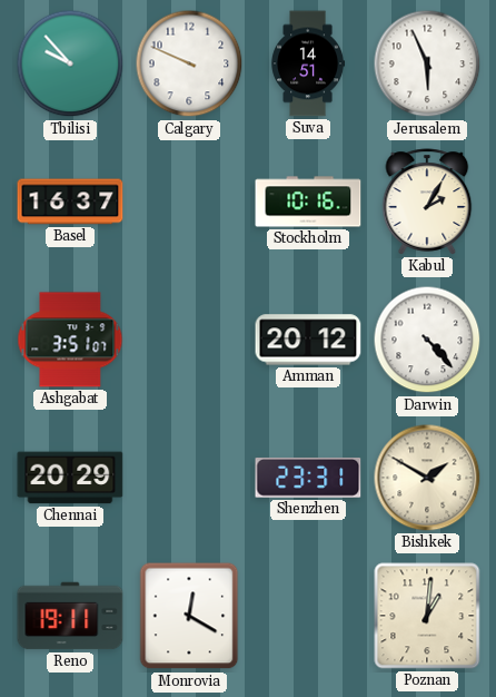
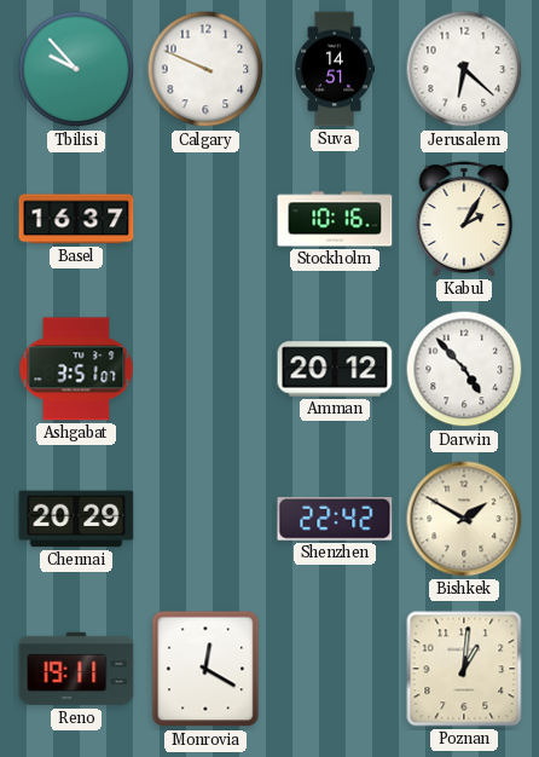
Jerusalem: 5:56 -> 6:22 (464, 69)
Darwin: 4:23 -> 4:53 (464, 369)
Shenzhen: 23:31 -> 22:42 (335, 519)
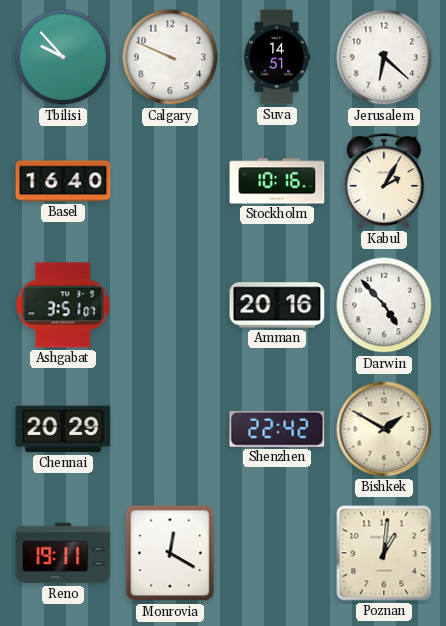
Basel: 16:37 -> 16:40 (63, 181)
Amman: 20:12 -> 20:16 (277, 305)
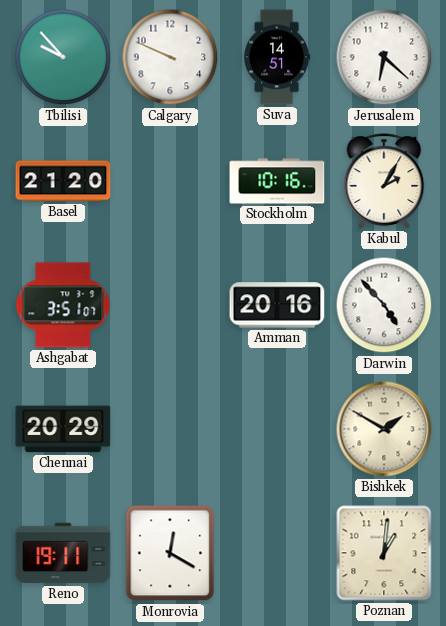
Basel: 16:40 -> 21:20 (63, 181)
Shenzhen: 22:42 -> none (277, 429)
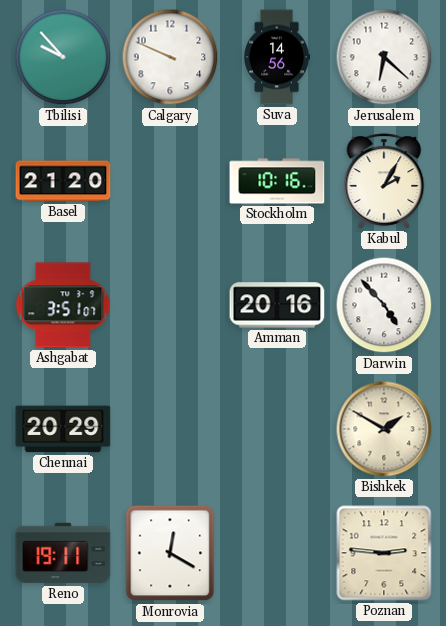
Suva: 14:51 -> 14:56 (277, 57)
Poznan: 1:01 -> 2:46 (384, 553)
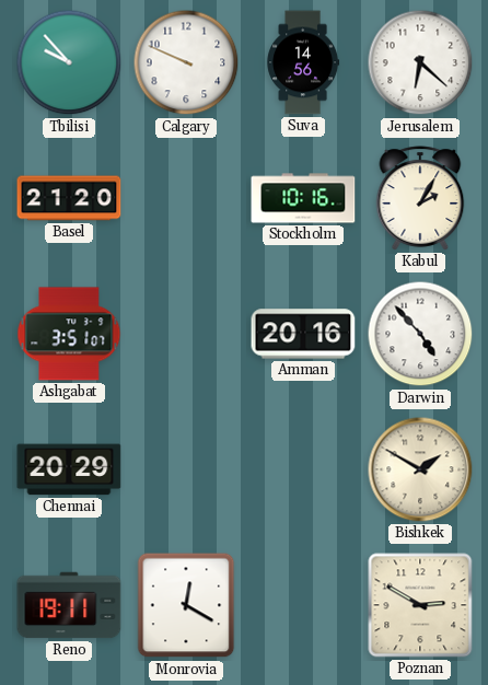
Poznan: 2:46 -> 2:50 (420, 605)
